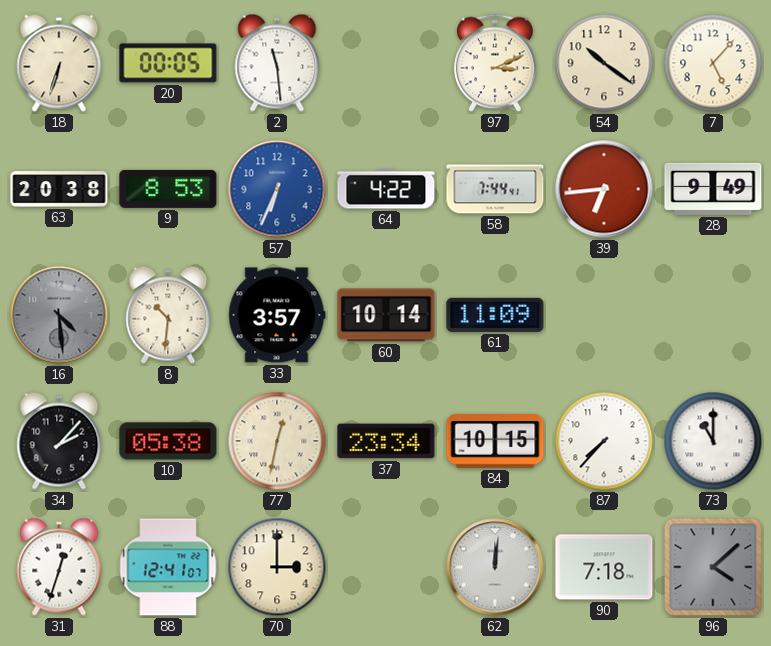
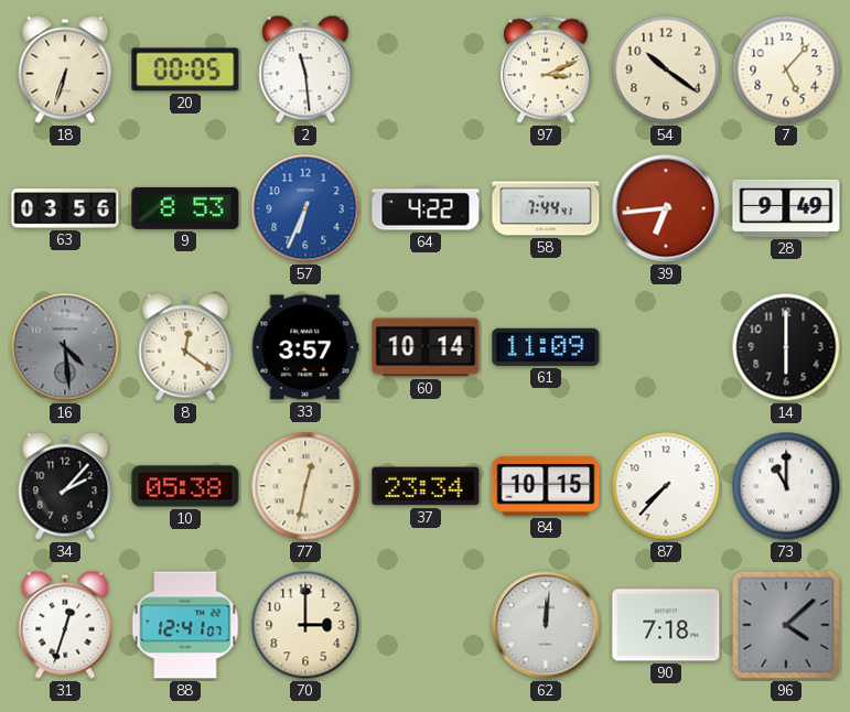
63: 20:38 -> 03:56 (65, 208)
8: 10:31 -> 12:21 (185, 347)
14: none -> 6:00 (786, 347)
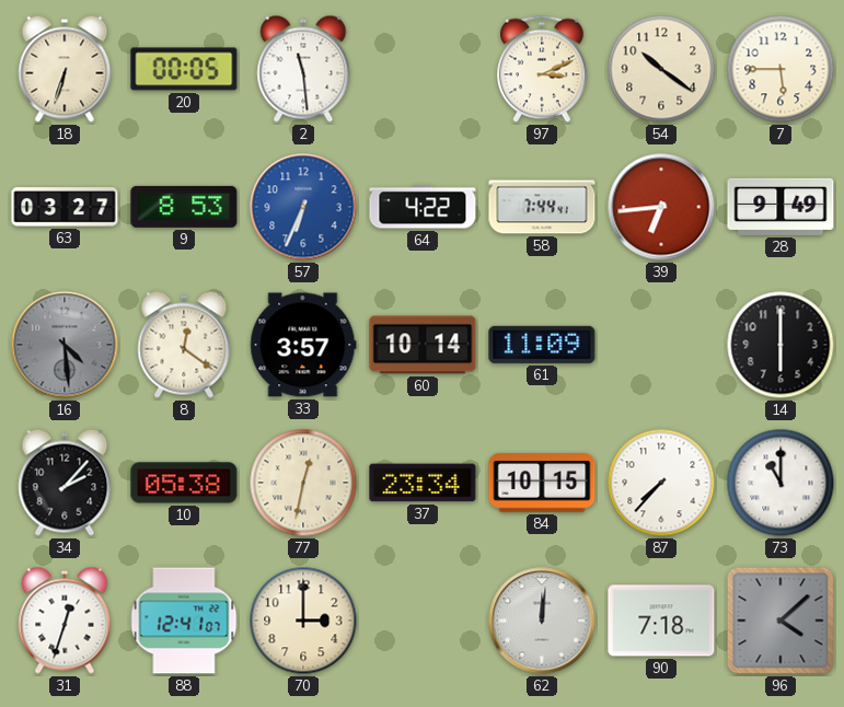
7: 5:07 -> 5:45 (781, 69)
63: 03:56 -> 03:27 (65, 207)
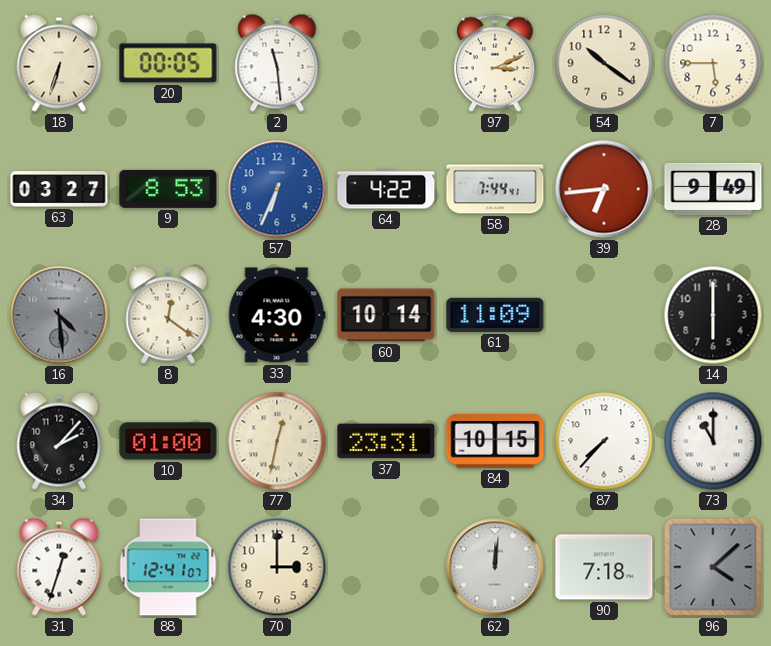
33: 3:57 -> 4:30 (277, 315)
10: 05:38 -> 01:00 (168, 441)
37: 23:34 -> 23:31 (386, 441)
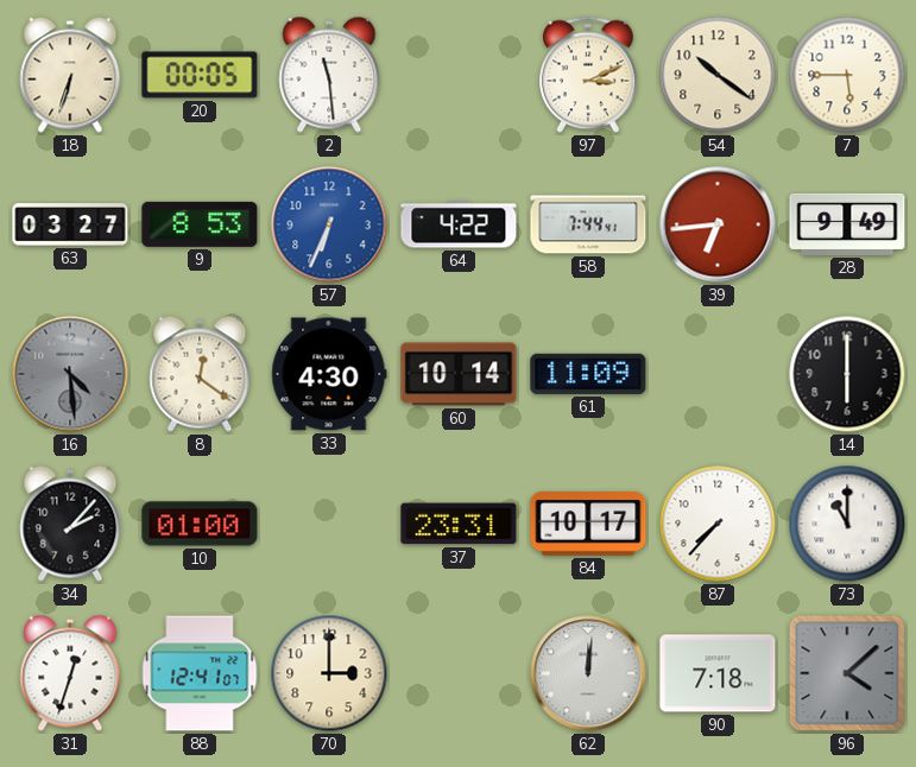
77: 12:32 -> none (277, 441)
84: 10:15 -> 10:17 (588, 524)
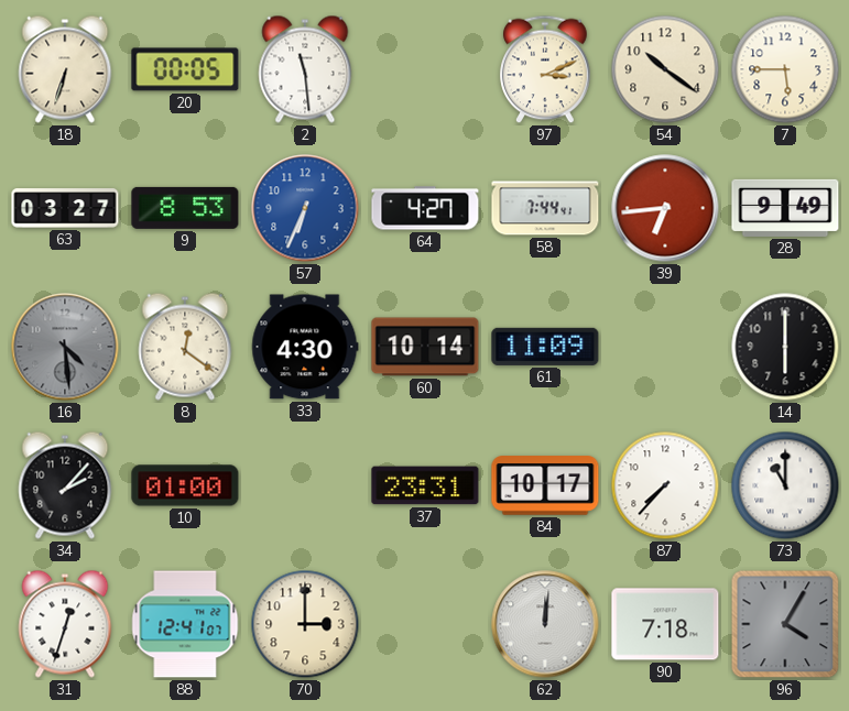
64: 4:22 -> 4:27 (425, 208)
96: 4:08 -> 4:05 (785, 624)
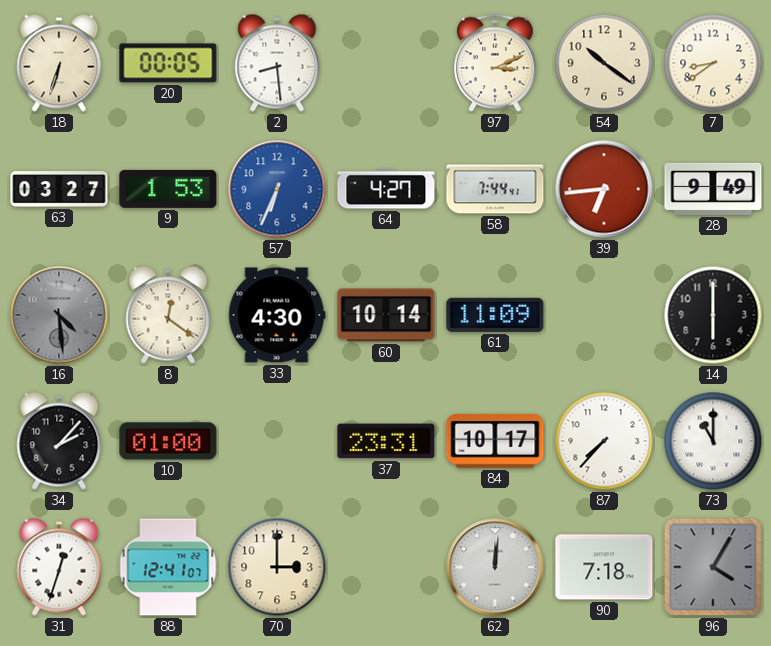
2: 11:29 -> 8:29 (277, 63)
7: 5:45 -> 8:39 (713, 63)
9: 8:53 -> 1:53 (168, 189)
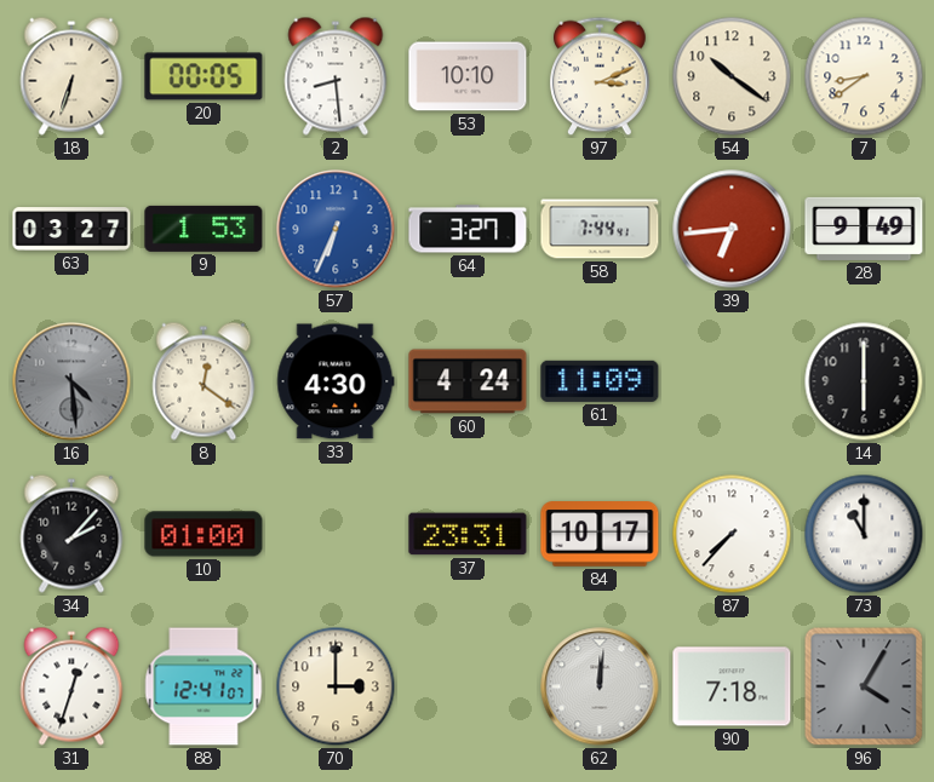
53: none -> 10:10 (468, 76)
64: 4:27 -> 3:27 (468, 229)
60: 10:14 -> 4:24 (468, 381)
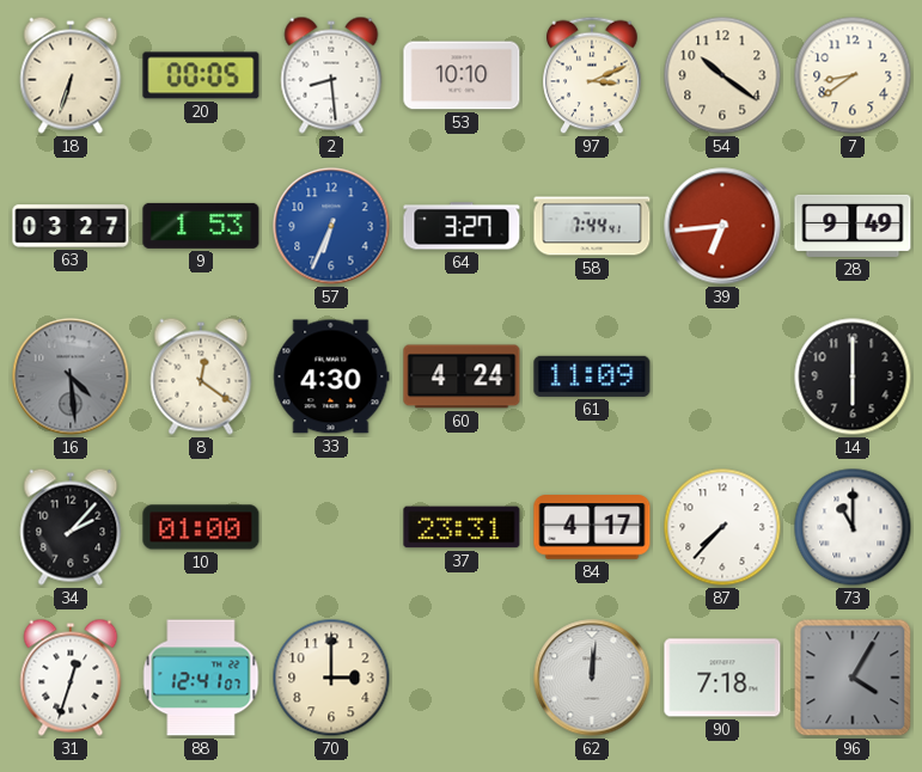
84: 10:17 -> 4:17 (592, 527)
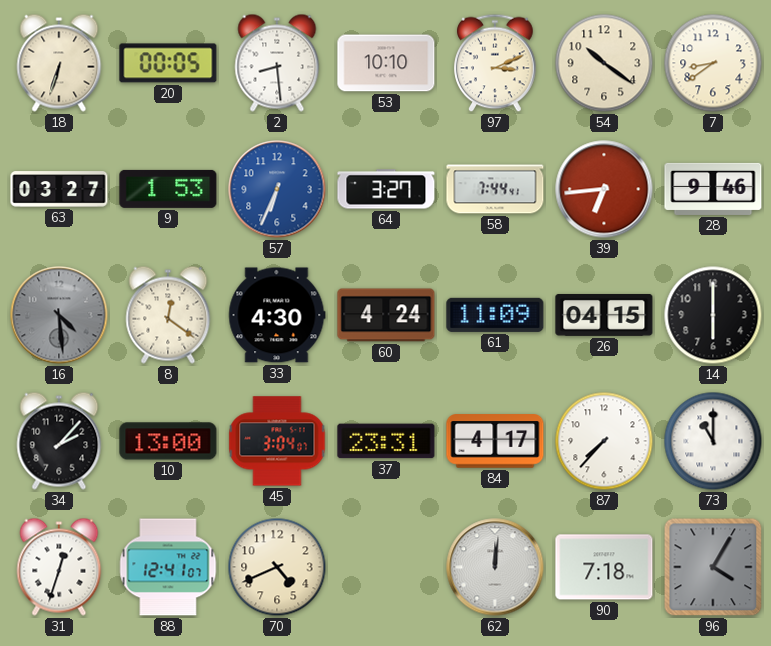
28: 9:49 -> 9:46 (713, 189)
26: none -> 04:15 (604, 315)
10: 01:00 -> 13:00 (168, 441)
45: none -> 3:04 (277, 441)
70: 3:00 -> 4:41 (277, 567)
